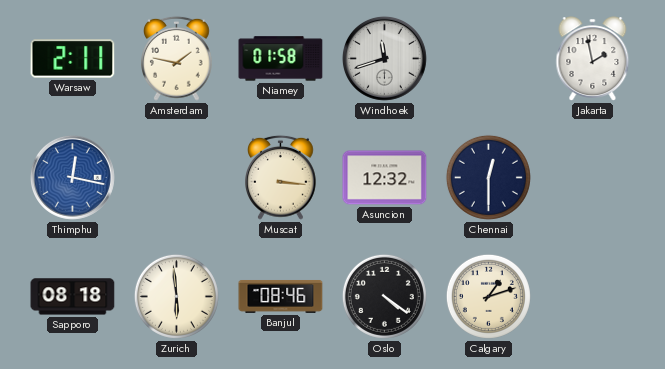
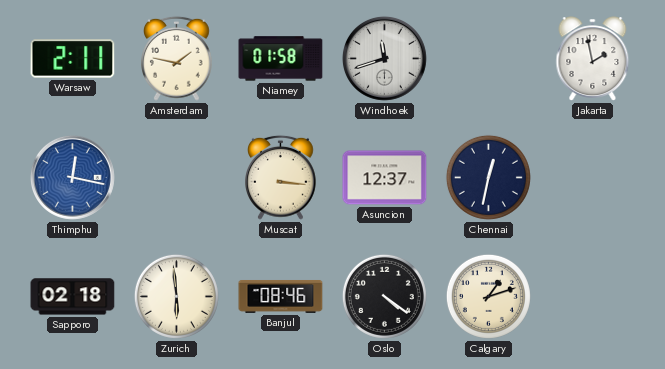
Asuncion: 12:32 -> 12:37 (385, 178)
Chennai: 12:30 -> 12:32 (488, 177)
Sapporo: 08:18 -> 02:18 (73, 297)
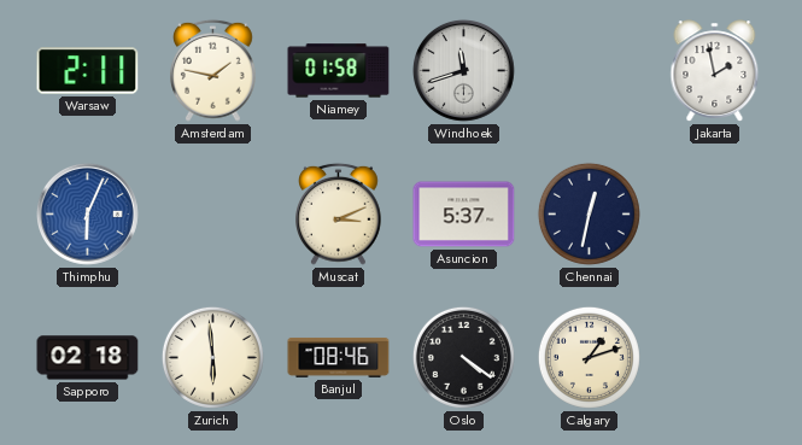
Thimphu: 12:17 -> 6:04 (87, 213)
Muscat: 3:16 -> 3:11 (339, 213)
Asuncion: 12:37 -> 5:37 (464, 215)
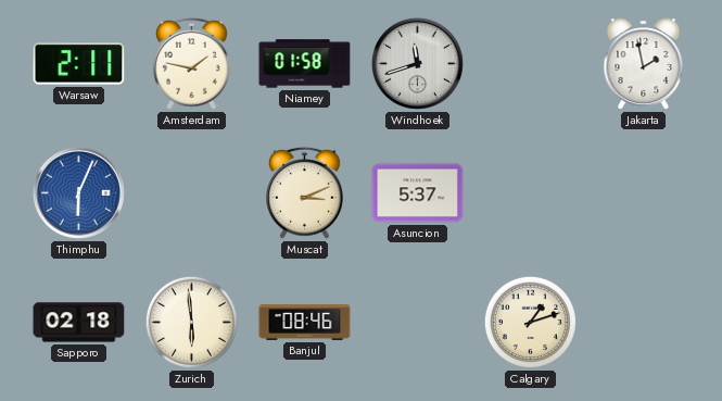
Chennai: 12:32 -> none (589, 213)
Oslo: 4:21 -> none (463, 357)
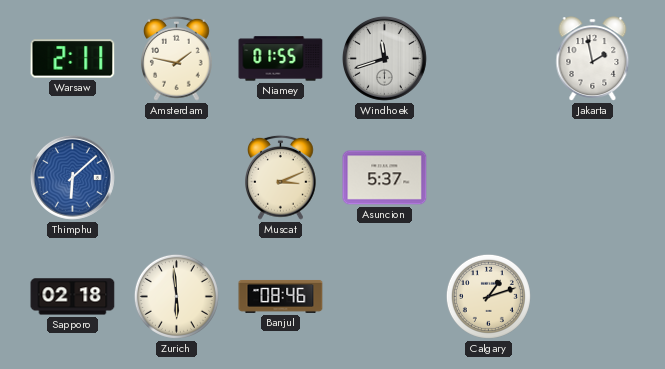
Niamey: 01:58 -> 01:55 (281, 59)
Thimphu: 6:04 -> 6:08 (72, 177)
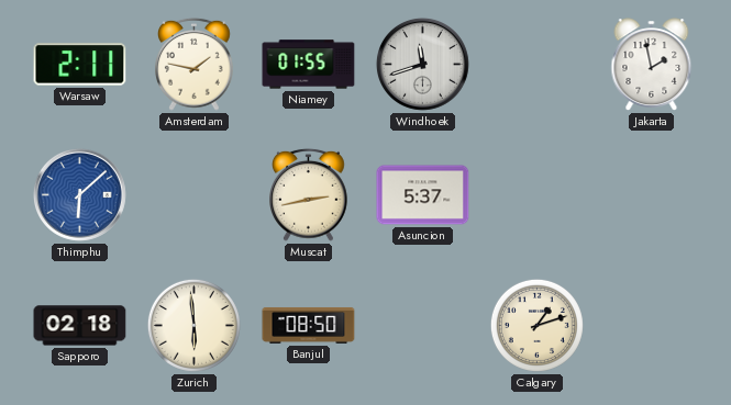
Muscat: 3:11 -> 2:43 (309, 194)
Banjul: 08:46 -> 08:50 (309, 325)
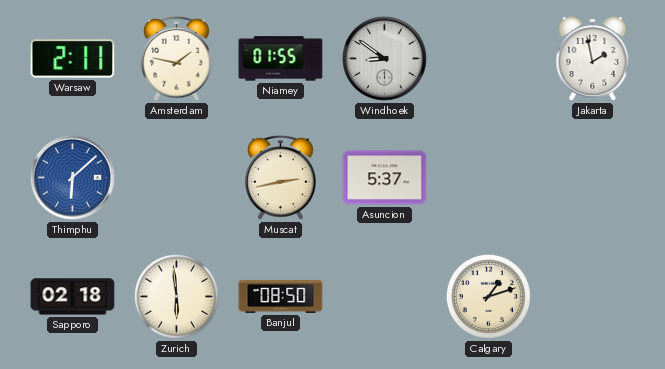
Windhoek: 11:42 -> 8:51 (384, 58)
